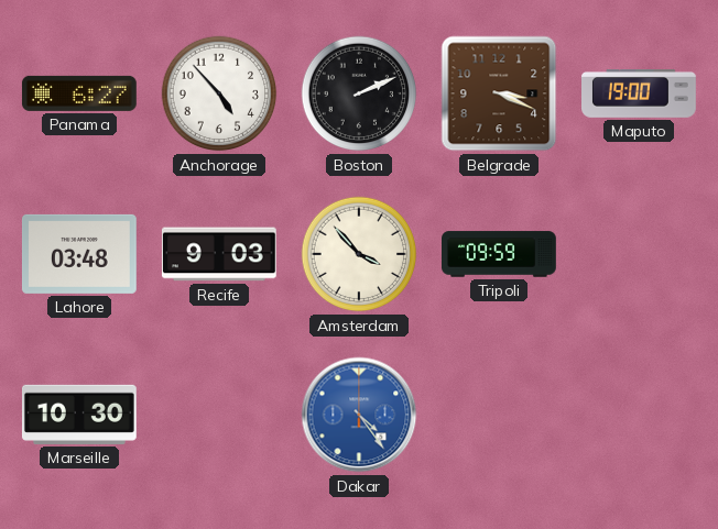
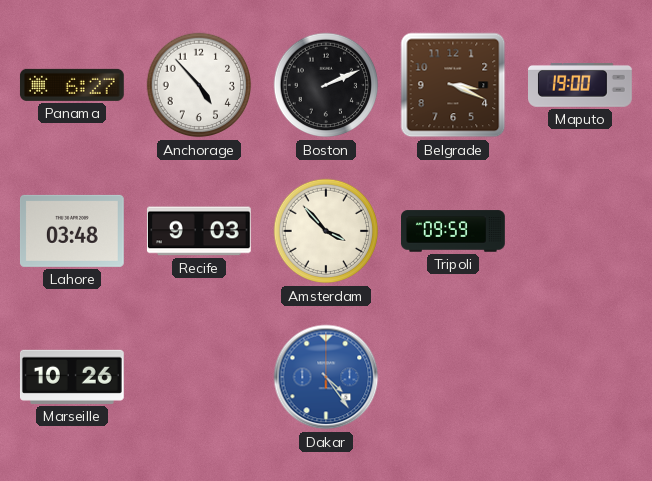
Marseille: 10:30 -> 10:26 (72, 377)
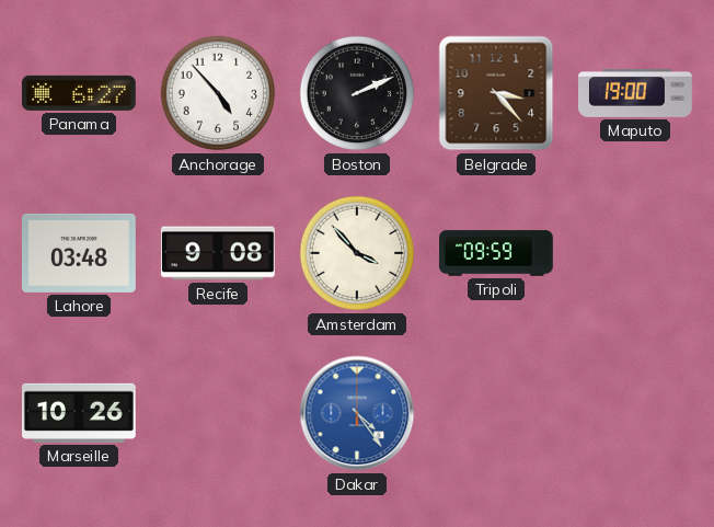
Belgrade: 3:19 -> 3:23 (496, 93)
Recife: 9:03 -> 9:08 (218, 253)
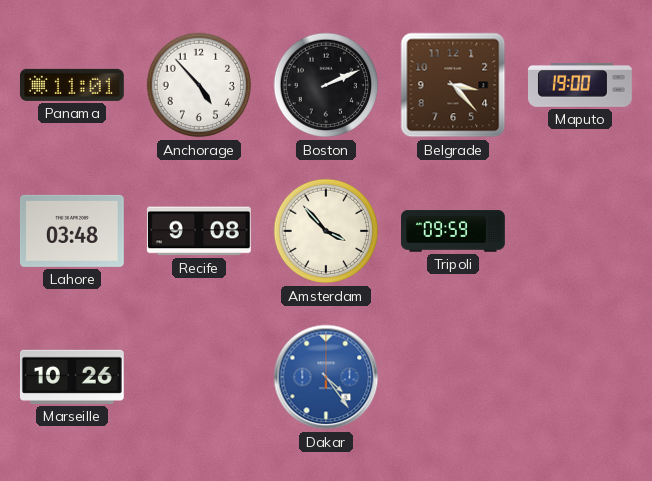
Panama: 6:27 -> 11:01 (72, 85)
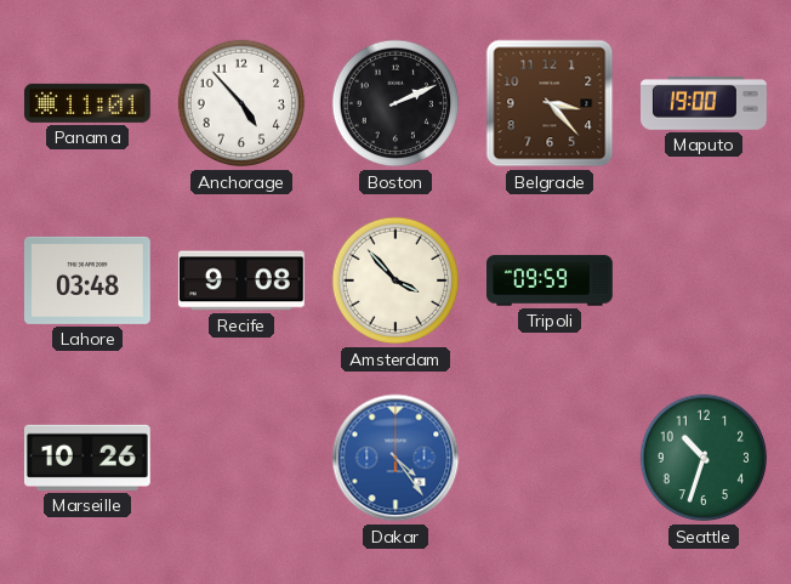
Seattle: none -> 10:33 (704, 458)
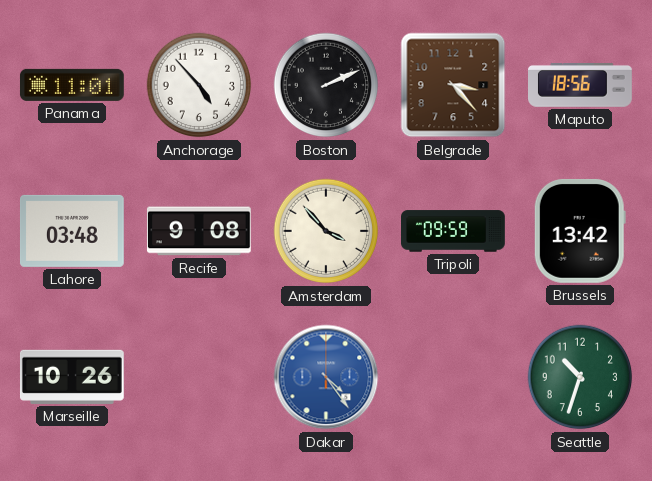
Maputo: 19:00 -> 18:56 (581, 86)
Brussels: none -> 13:42 (580, 231)
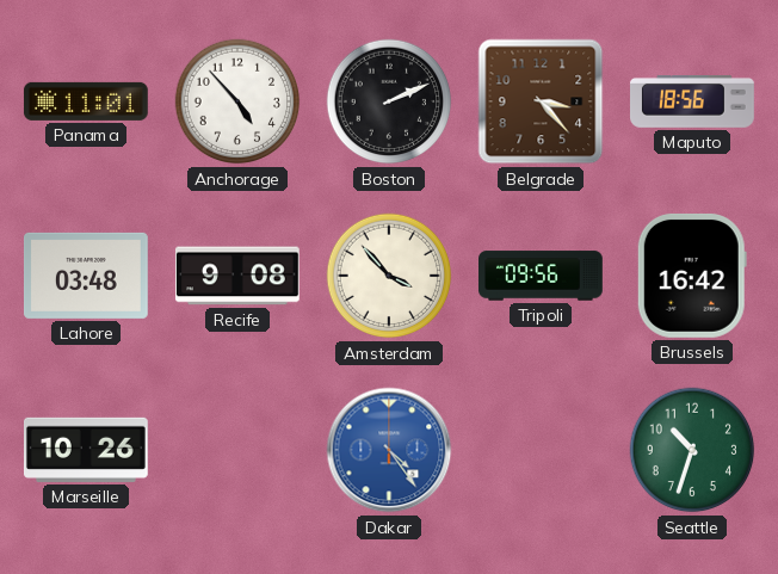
Tripoli: 09:59 -> 09:56 (542, 276)
Brussels: 13:42 -> 16:42 (692, 276)
